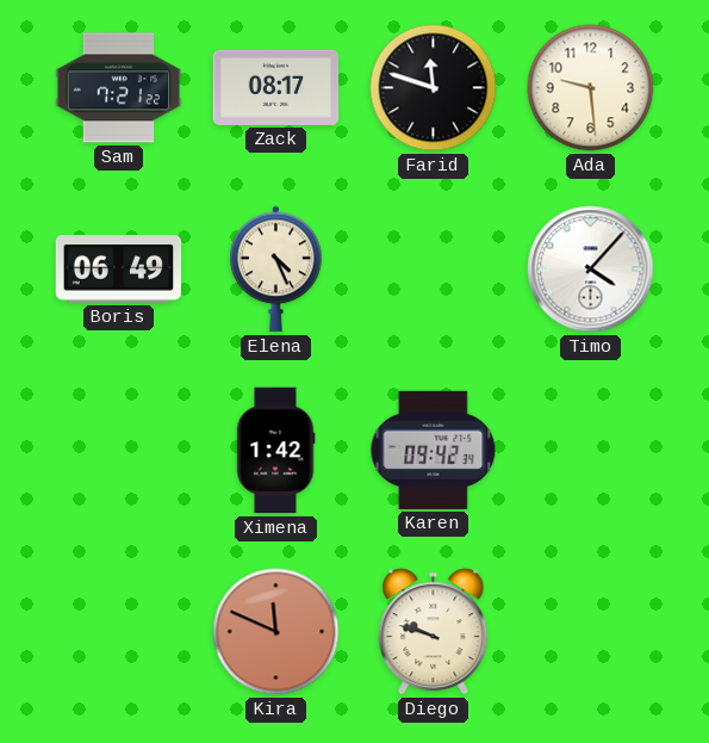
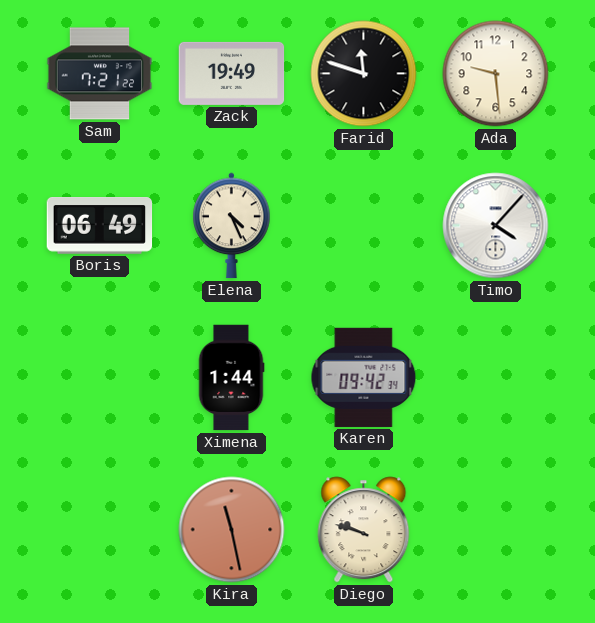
Zack: 08:17 -> 19:49 (232, 73)
Ximena: 1:42 -> 1:44 (231, 378)
Kira: 11:49 -> 11:28 (232, 530)
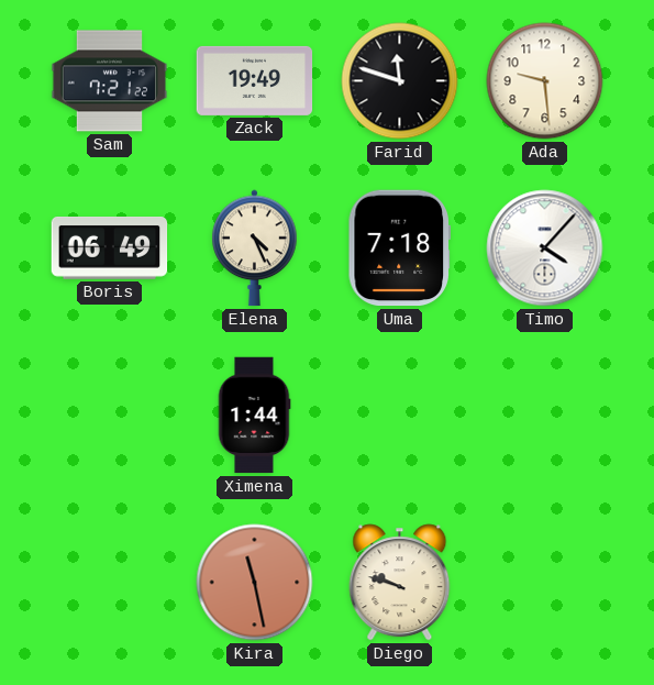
Uma: none -> 7:18 (399, 248)
Karen: 09:42 -> none (364, 377)
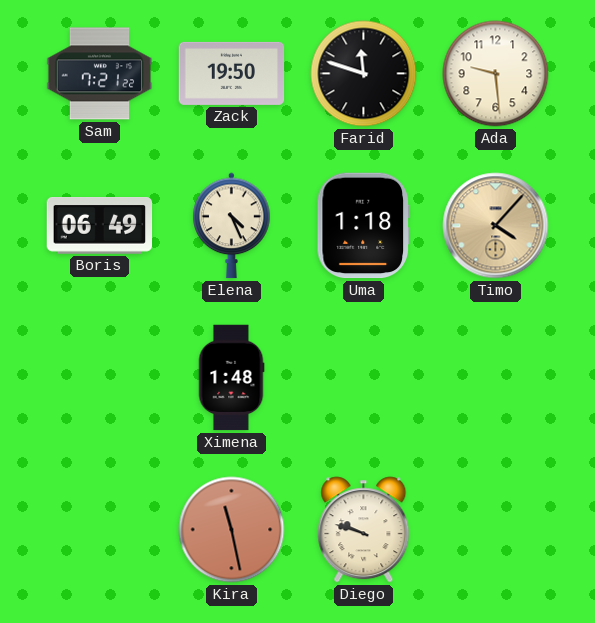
Zack: 19:49 -> 19:50 (232, 73)
Uma: 7:18 -> 1:18 (363, 226)
Timo dial: white -> champagne (496, 226)
Ximena: 1:44 -> 1:48 (231, 378)
